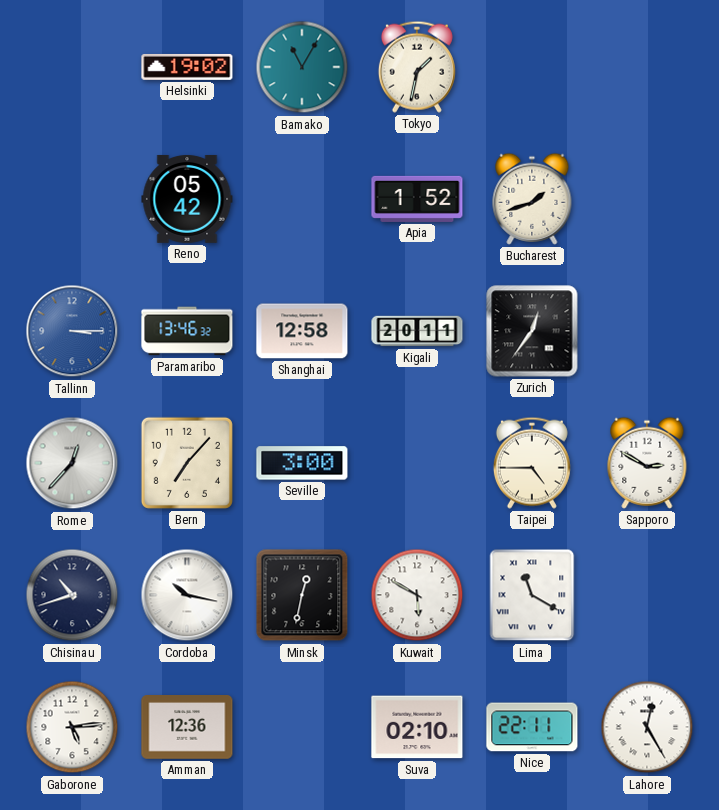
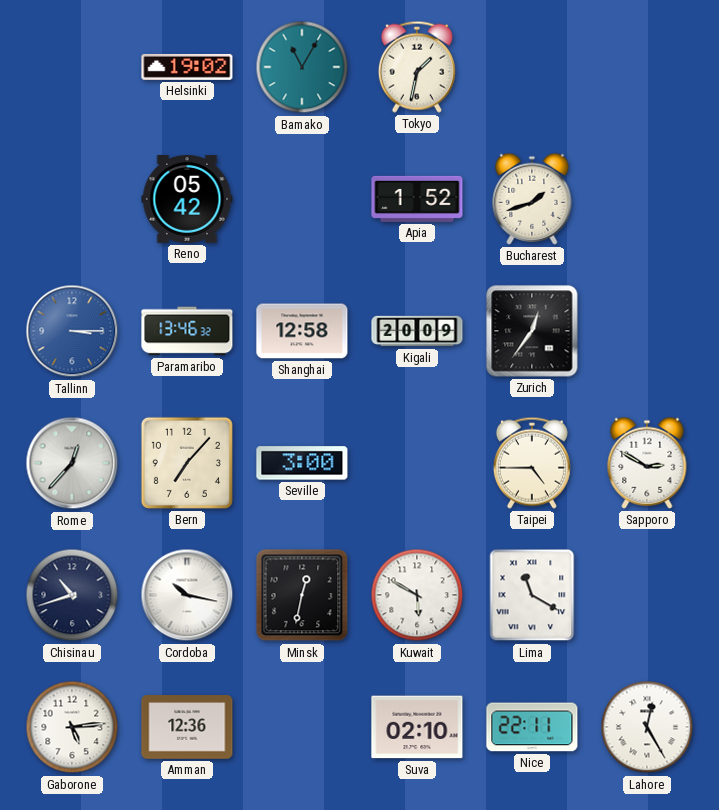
Kigali: 20:11 -> 20:09 (417, 331)
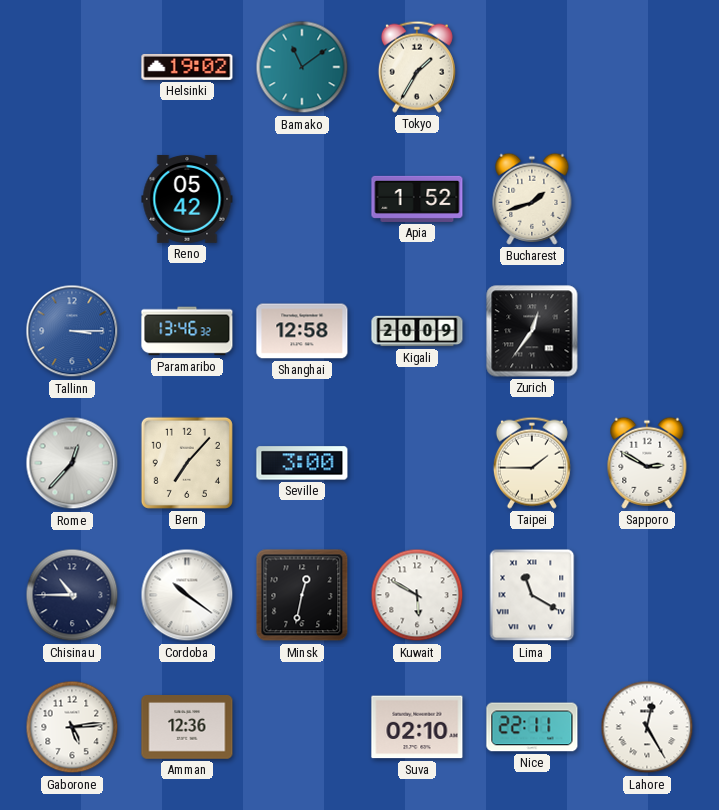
Bamako: 11:05 -> 11:09 (302, 67)
Tokyo: 1:32 -> 1:35 (417, 67)
Taipei: 4:45 -> 1:45 (532, 463)
Chisinau: 10:42 -> 10:45 (72, 595)
Cordoba: 10:17 -> 10:21 (187, 595)
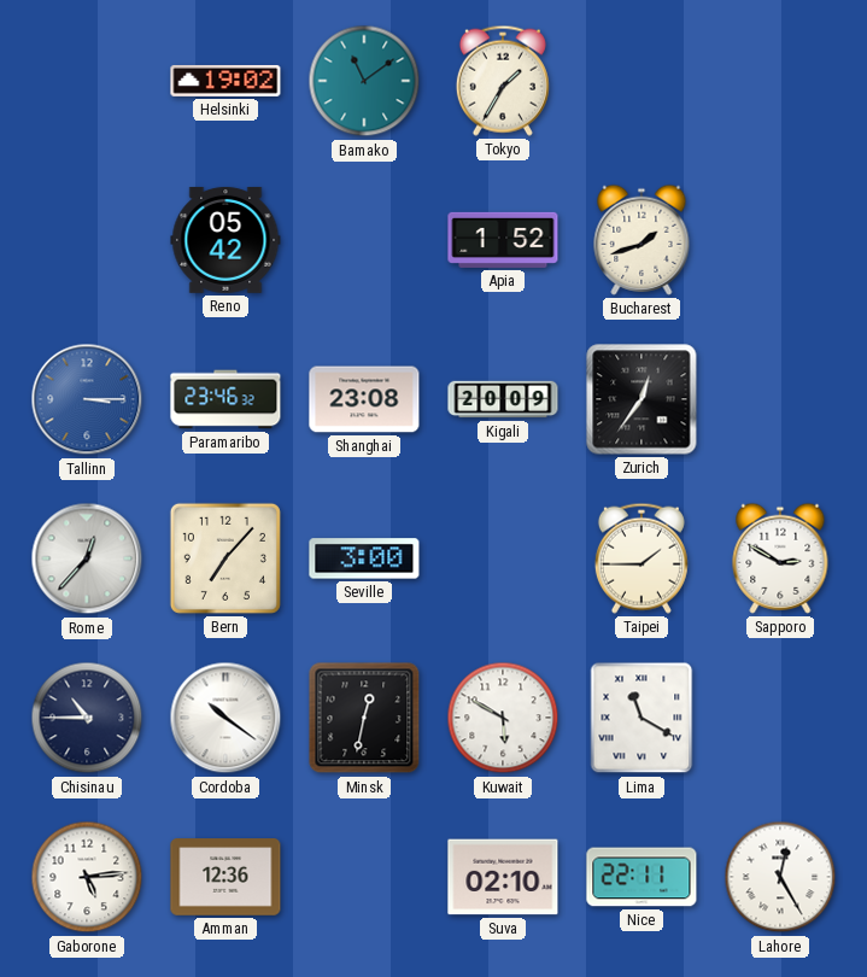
Paramaribo: 13:46 -> 23:46 (225, 399)
Shanghai: 12:58 -> 23:08 (364, 399)
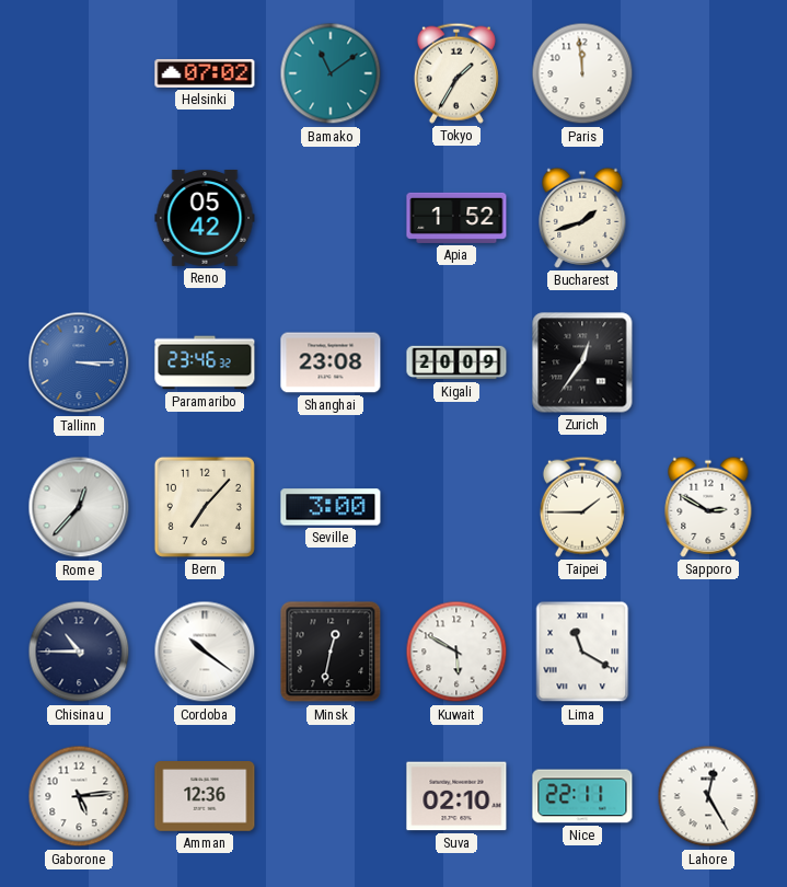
Helsinki: 19:02 -> 07:02 (205, 73)
Paris: none -> 11:59 (582, 73)
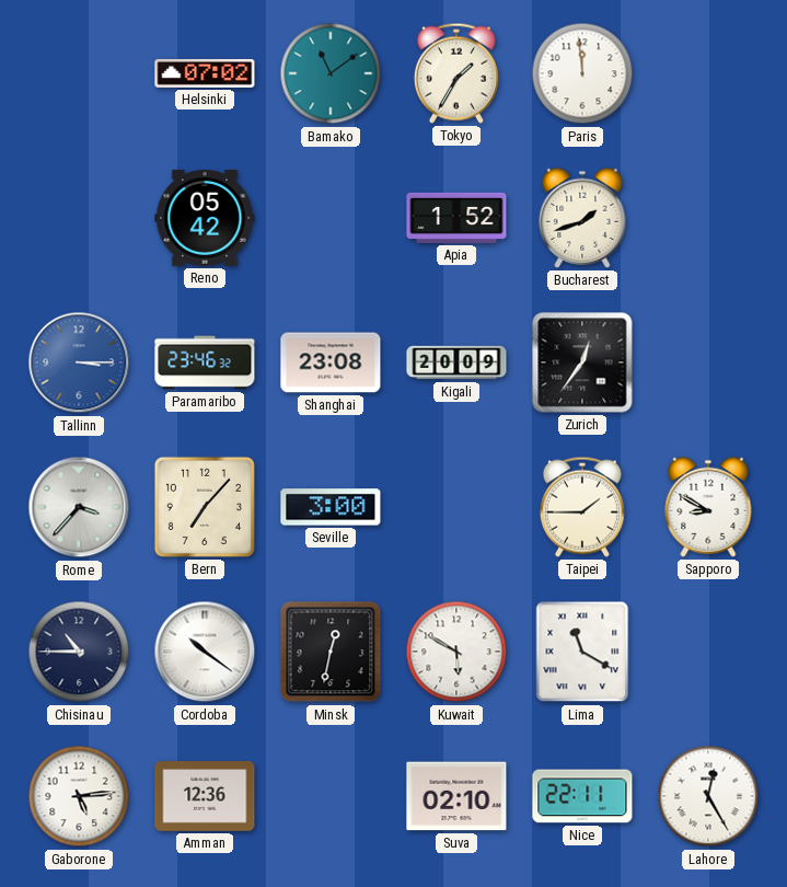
Rome: 12:37 -> 3:37 (79, 507)
Sapporo: 2:50 -> 8:50 (708, 507)
